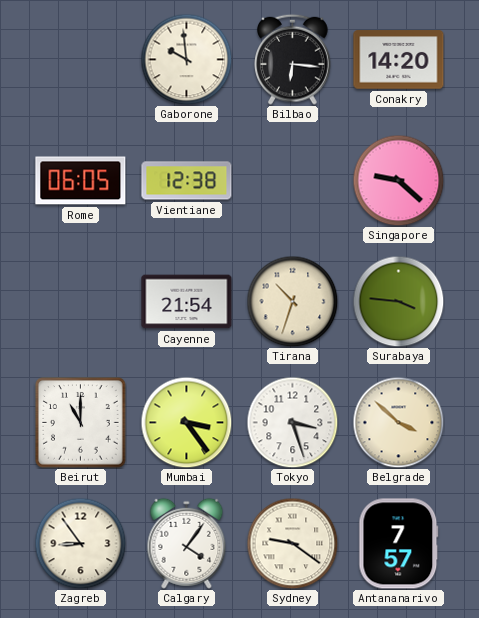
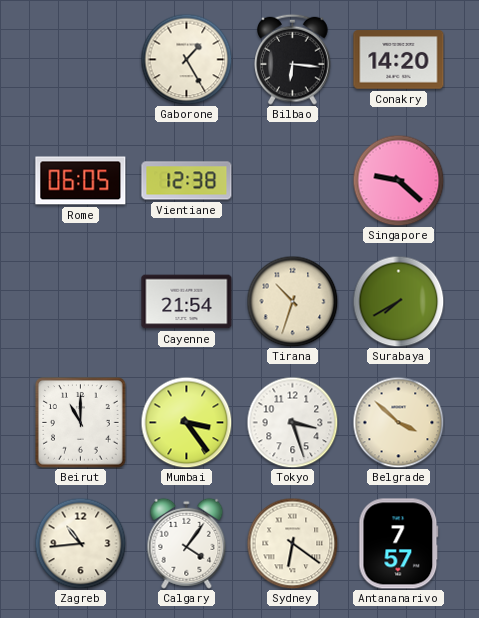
Gaborone: 9:59 -> 1:25 (186, 59)
Surabaya: 3:46 -> 7:40 (398, 301)
Zagreb: 8:54 -> 10:44 (80, 543)
Sydney: 9:21 -> 6:21 (292, 543)
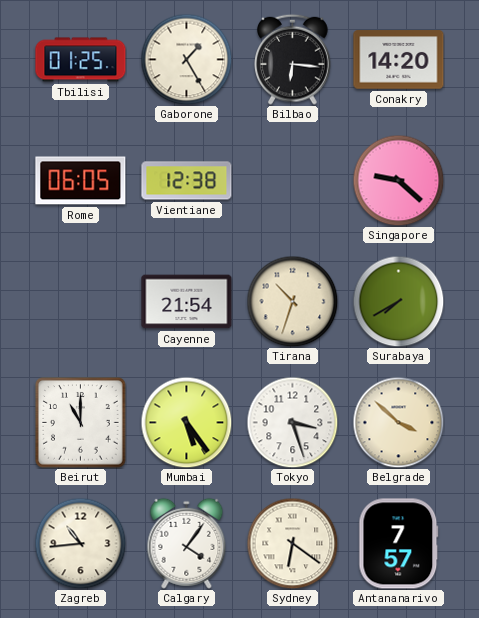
Tbilisi: none -> 01:25 (81, 60)
Mumbai: 3:24 -> 5:24 (186, 422)
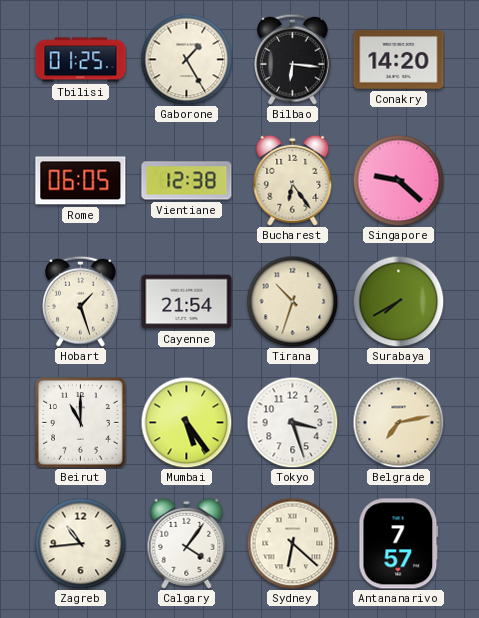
Bucharest: none -> 6:24 (293, 180)
Hobart: none -> 1:27 (81, 301)
Belgrade: 3:52 -> 7:13 (398, 422)
Sydney: 6:21 -> 6:22 (292, 543)
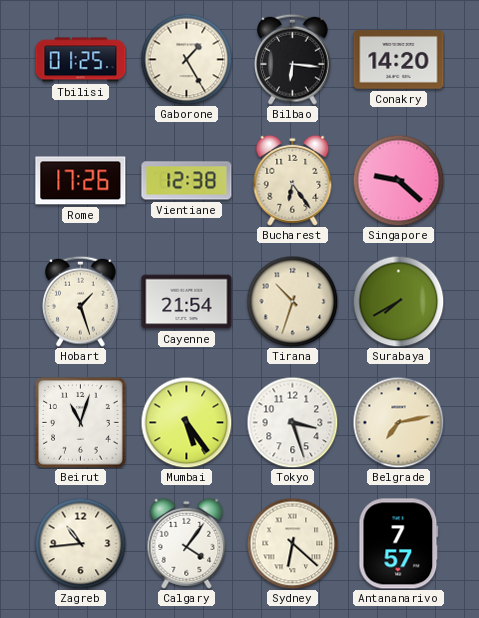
Rome: 06:05 -> 17:26 (81, 181)
Beirut: 11:00 -> 11:03 (81, 423)
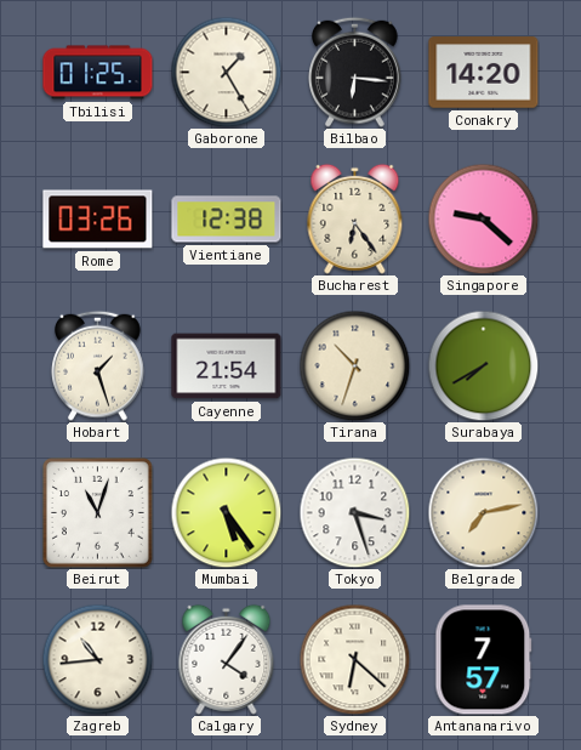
Rome: 17:26 -> 03:26 (98, 220)
